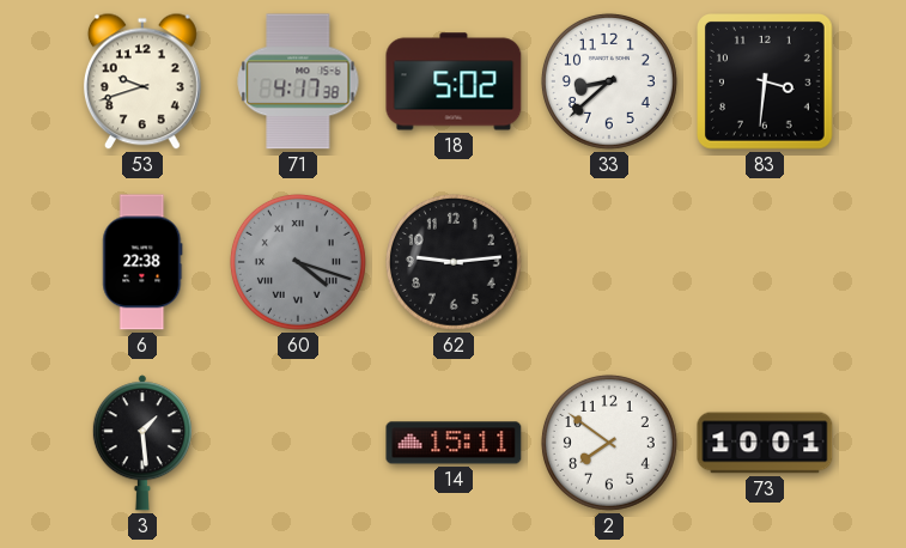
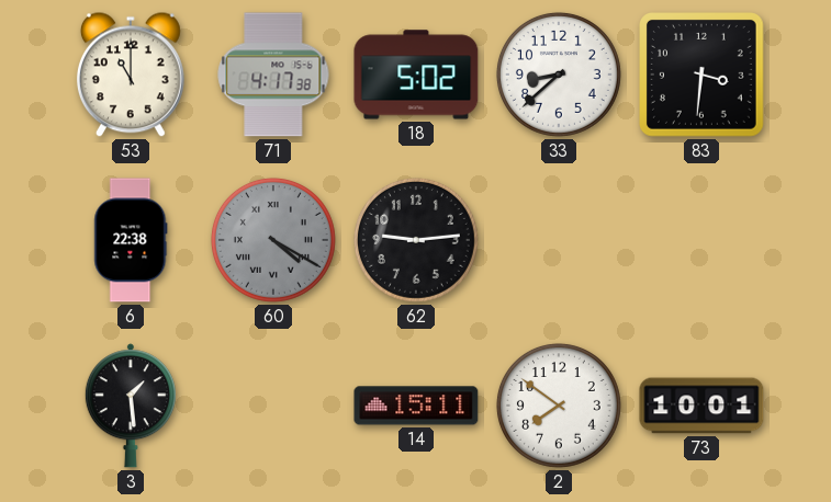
53: 9:42 -> 11:00 (131, 75)
60: 4:18 -> 4:20 (273, 240)
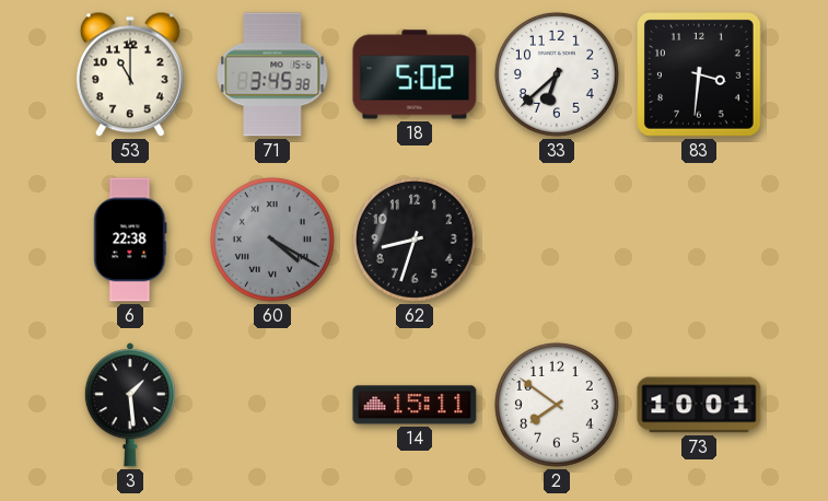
71: 4:17 -> 3:45 (272, 74)
33: 8:38 -> 6:38 (557, 74)
62: 9:14 -> 8:33 (415, 240)
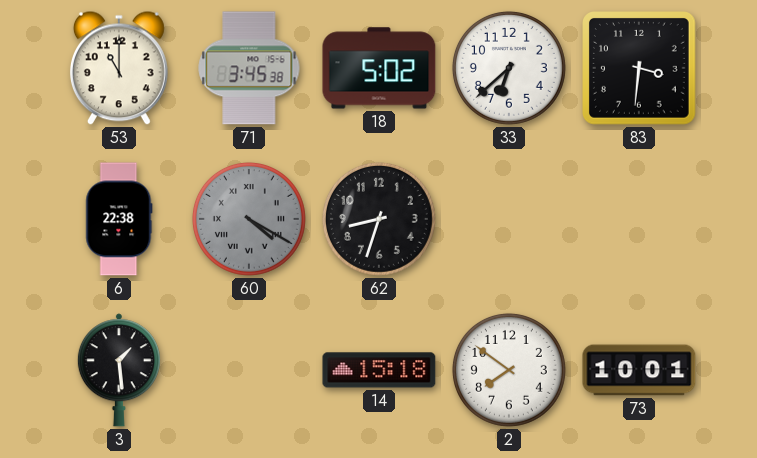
14: 15:11 -> 15:18 (379, 370)
